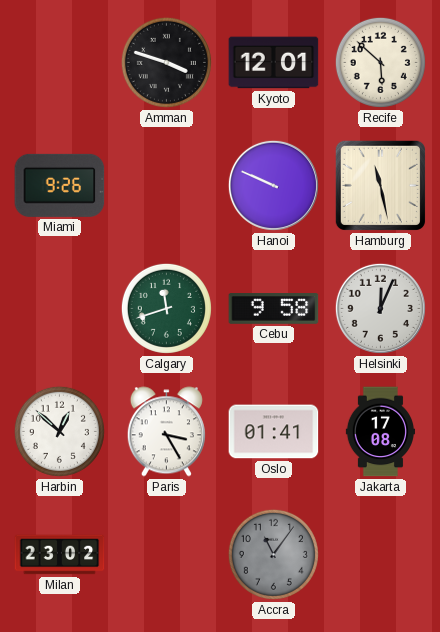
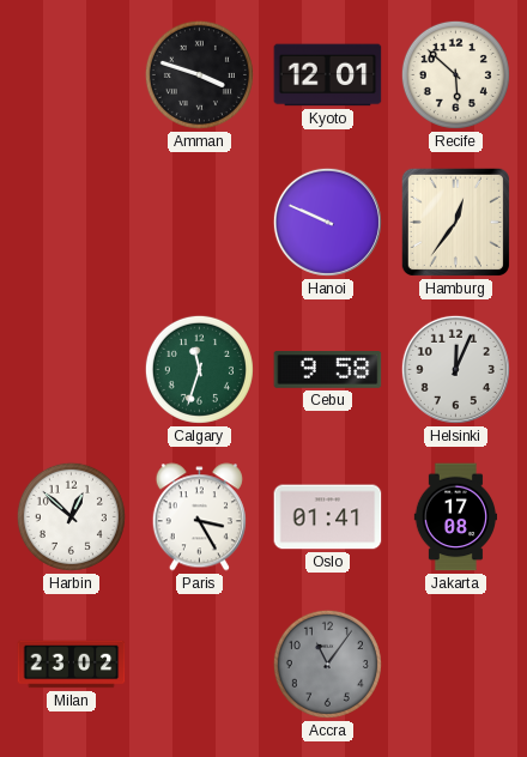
Miami: 9:26 -> none (60, 185)
Hamburg: 11:28 -> 12:36 (455, 222)
Calgary: 11:42 -> 11:33 (199, 369)
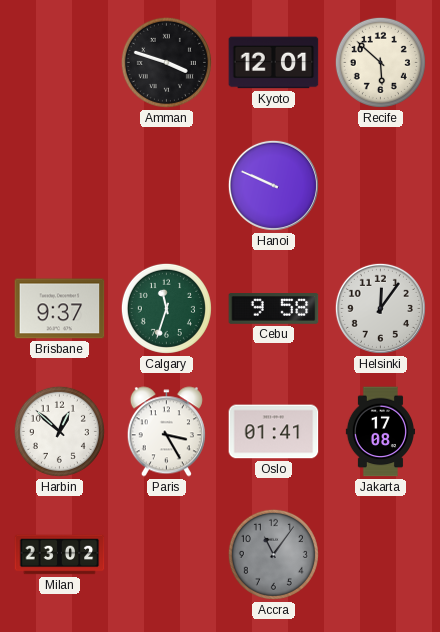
Hamburg: 12:36 -> none (455, 222)
Brisbane: none -> 9:37 (60, 309)
Helsinki: 12:04 -> 12:06 (380, 308)
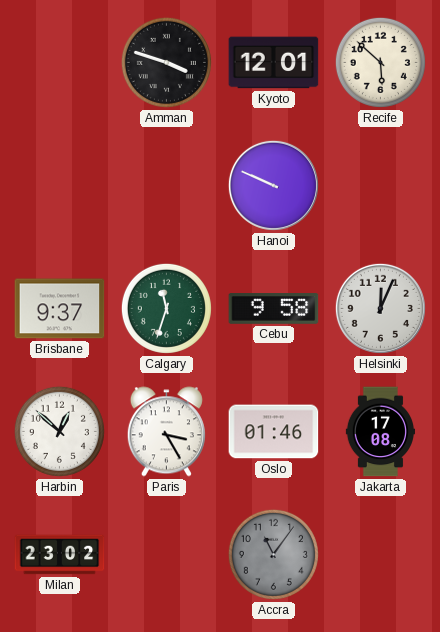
Helsinki: 12:06 -> 12:04 (380, 308)
Oslo: 01:41 -> 01:46 (274, 432)
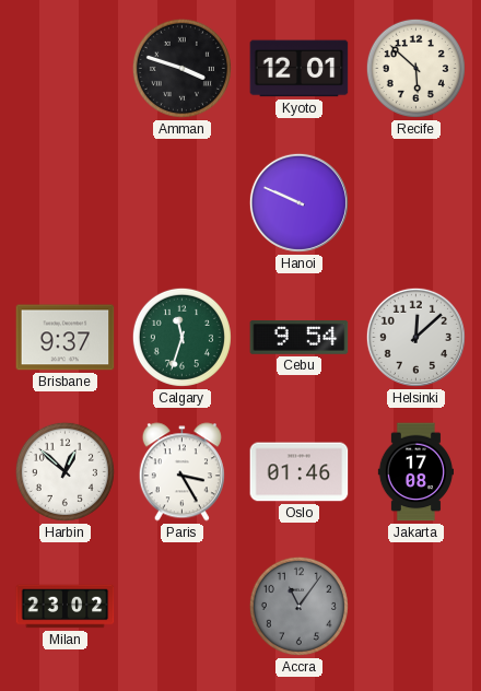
Cebu: 9:58 -> 9:54 (300, 338)
Helsinki: 12:04 -> 12:08 (415, 337)
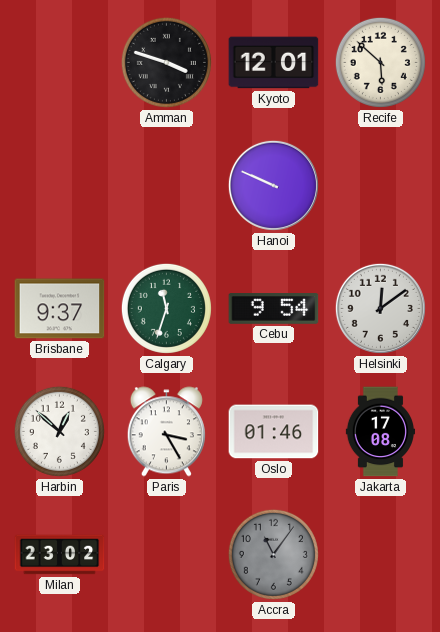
Helsinki: 12:08 -> 12:09 (380, 308)
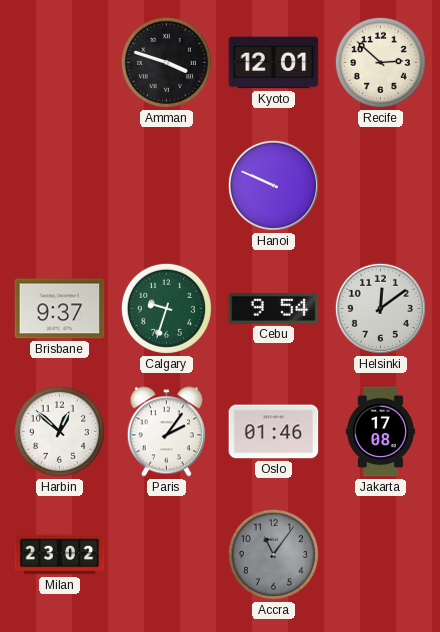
Recife: 5:52 -> 2:52 (380, 62)
Calgary: 11:33 -> 9:33 (166, 308)
Paris: 3:25 -> 2:06 (166, 432)
